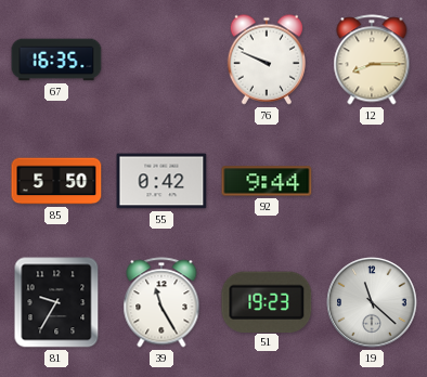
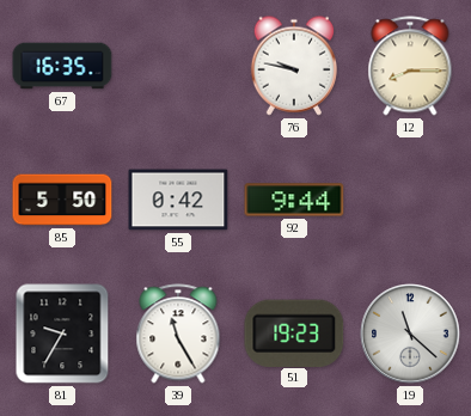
76: 9:49 -> 9:47 (293, 66)
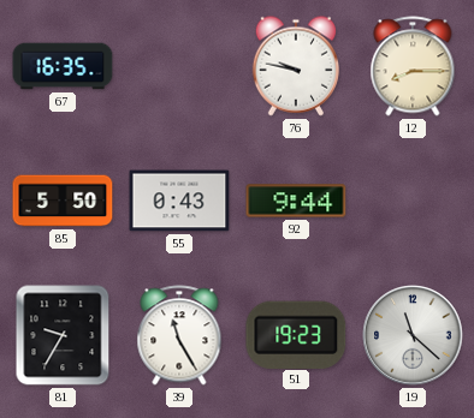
55: 0:42 -> 0:43 (179, 201)
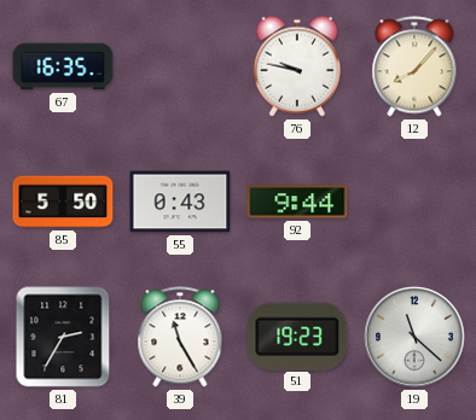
12: 8:15 -> 8:07 (414, 66)
81: 9:35 -> 2:35 (63, 337)
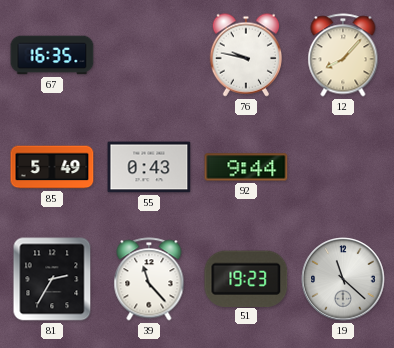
85: 5:50 -> 5:49 (52, 167)
39: 11:25 -> 11:23 (149, 279)
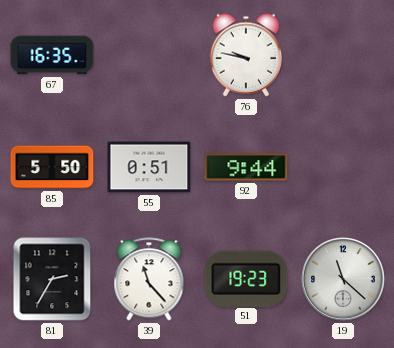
12: 8:07 -> none (343, 55)
85: 5:49 -> 5:50 (52, 167)
55: 0:43 -> 0:51 (149, 167)
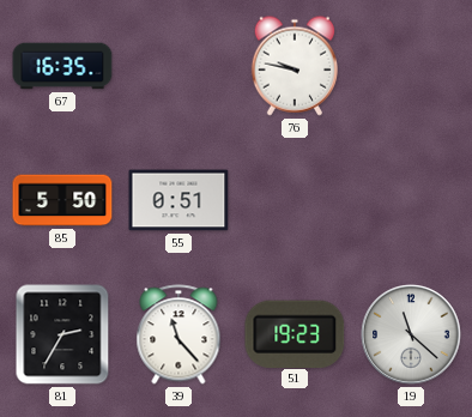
92: 9:44 -> none (246, 167)
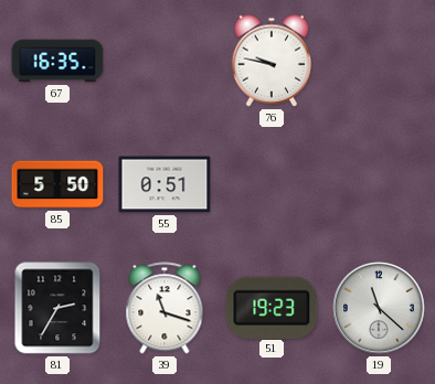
39: 11:23 -> 11:18 (165, 308)
